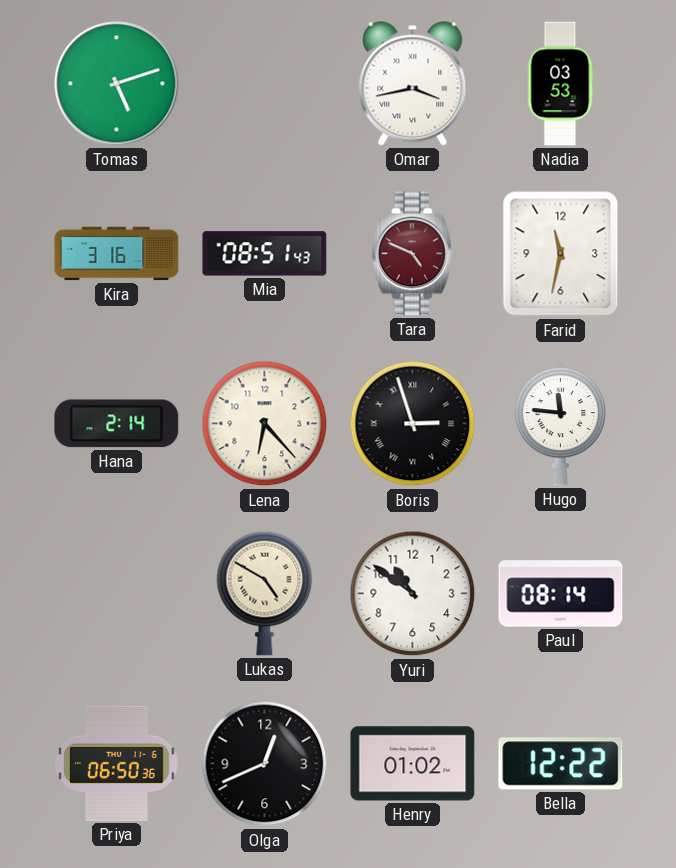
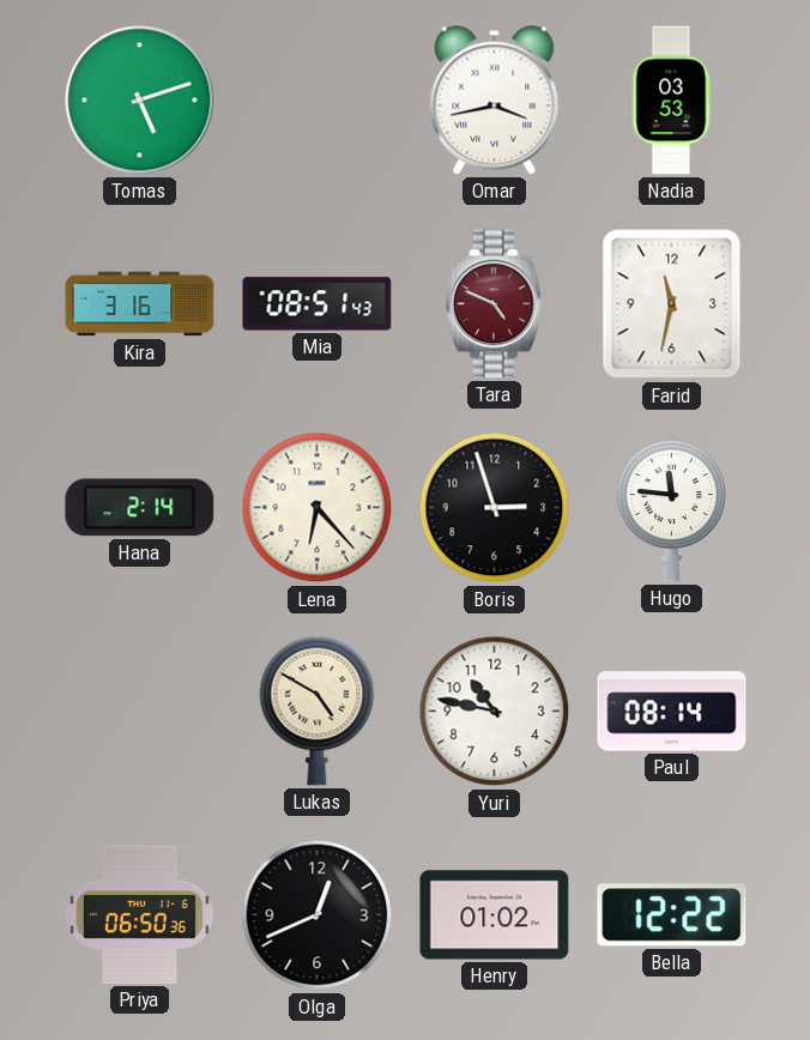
Boris numerals: Roman -> Arabic (495, 508)
Yuri: 10:51 -> 10:47 (495, 712)
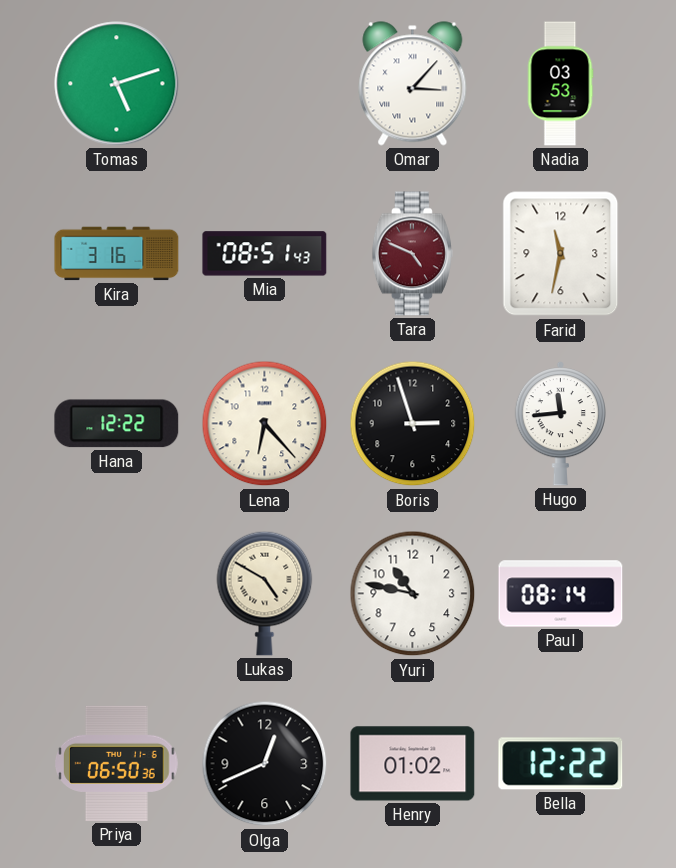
Omar: 3:43 -> 3:07 (413, 84)
Hana: 2:14 -> 12:22 (117, 424)
Hugo: 11:46 -> 11:44 (560, 424)
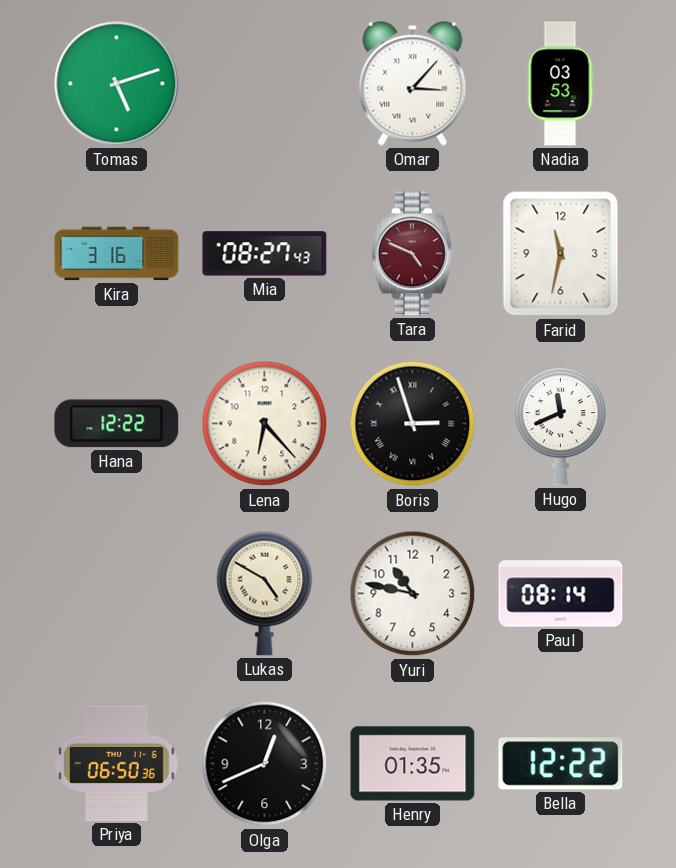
Mia: 08:51 -> 08:27 (265, 254)
Boris numerals: Arabic -> Roman (413, 424)
Hugo: 11:44 -> 11:41 (560, 424)
Henry: 01:02 -> 01:35 (413, 764)
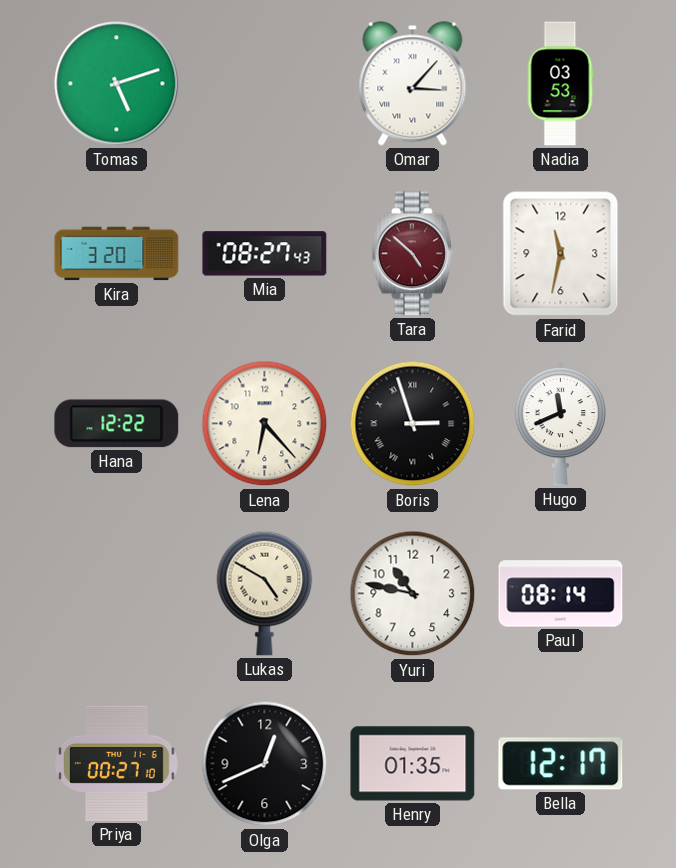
Kira: 3:16 -> 3:20 (117, 254)
Tara: 4:49 -> 4:52 (412, 254)
Priya: 06:50 -> 00:27 (117, 763)
Bella: 12:22 -> 12:17 (561, 764)
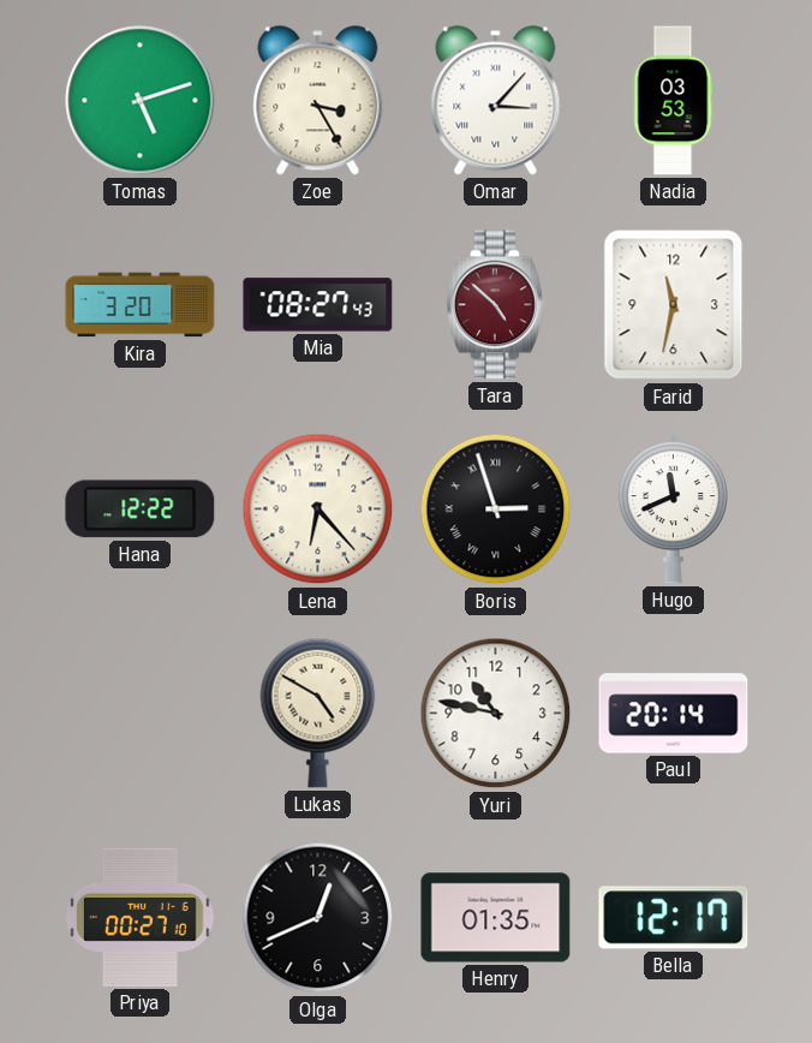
Zoe: none -> 3:25 (318, 101)
Paul: 08:14 -> 20:14 (674, 714)
